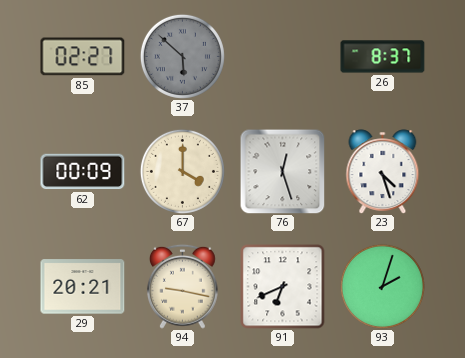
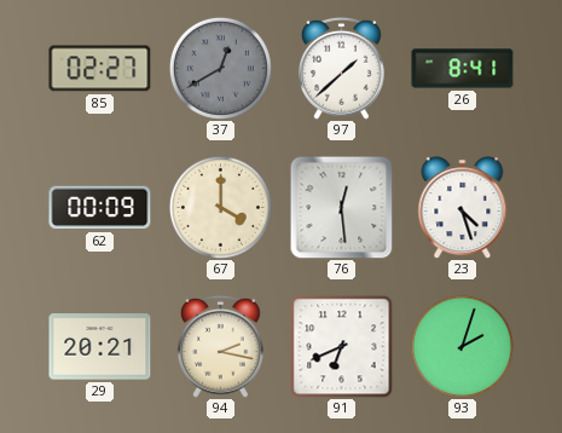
37: 5:52 -> 12:40 (220, 68)
97: none -> 1:38 (341, 68)
26: 8:37 -> 8:41 (463, 69)
76: 12:27 -> 12:29 (341, 207)
94: 9:17 -> 2:17 (220, 346)
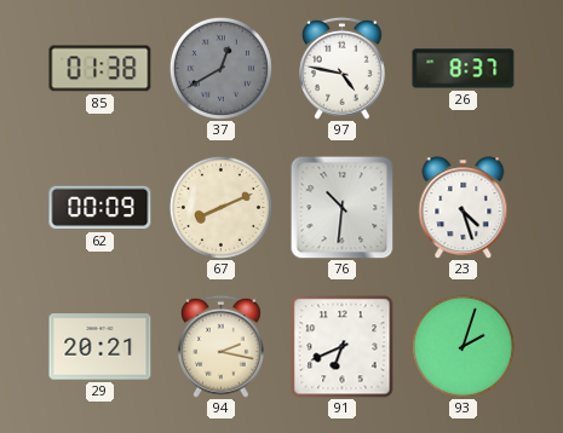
85: 02:27 -> 01:38 (100, 69)
97: 1:38 -> 4:47 (341, 68)
26: 8:41 -> 8:37 (464, 69)
67: 4:00 -> 8:11 (220, 207)
76: 12:29 -> 10:31 (341, 207)
